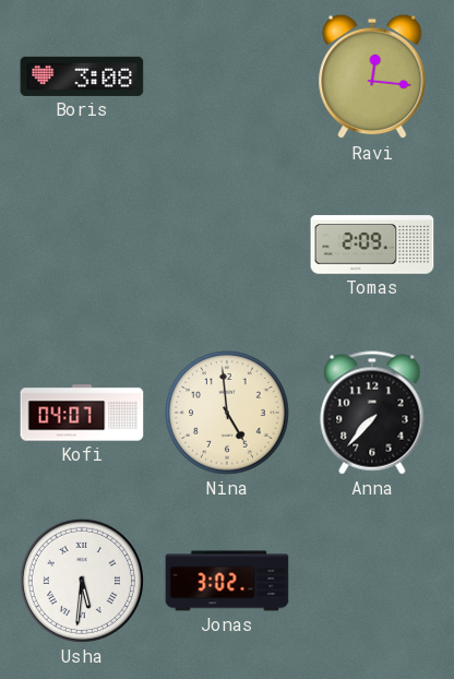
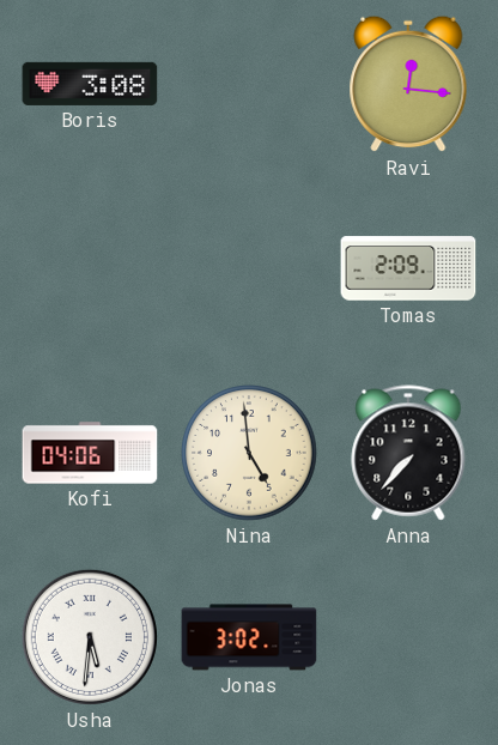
Kofi: 04:07 -> 04:06 (90, 453)
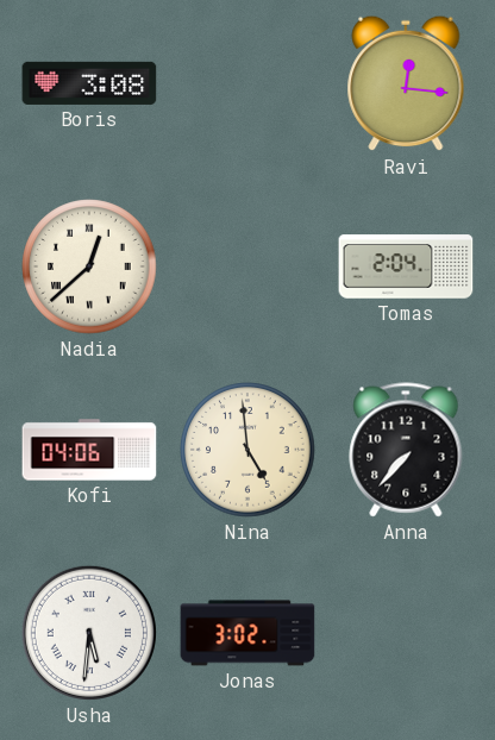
Nadia: none -> 12:38 (89, 266)
Tomas: 2:09 -> 2:04 (406, 266)
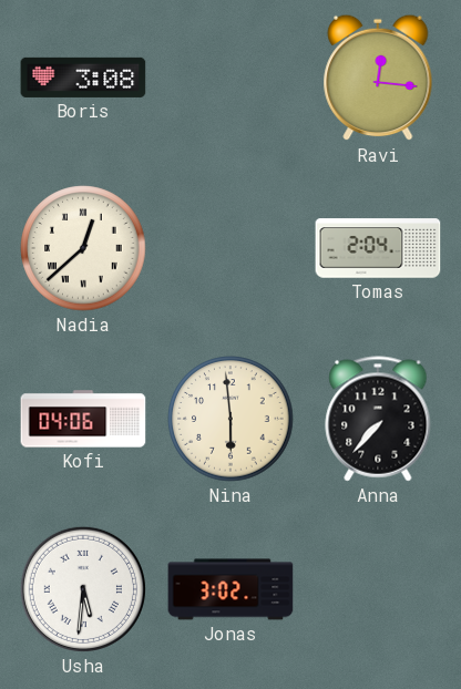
Nina: 4:59 -> 5:59 (230, 419)
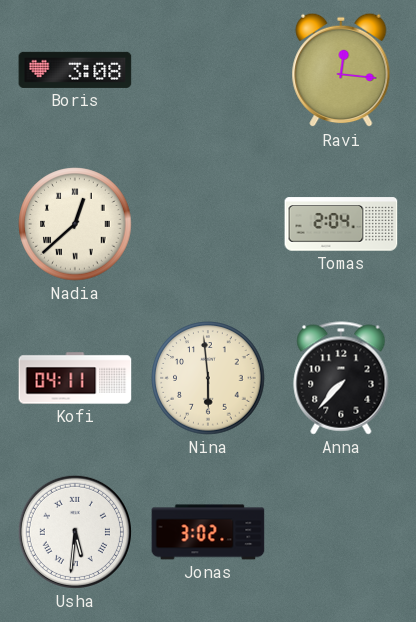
Kofi: 04:06 -> 04:11 (75, 378)
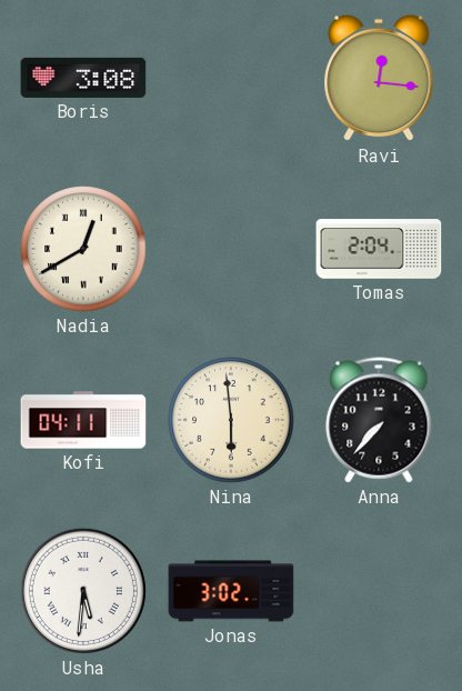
Nadia: 12:38 -> 12:40 (83, 249)
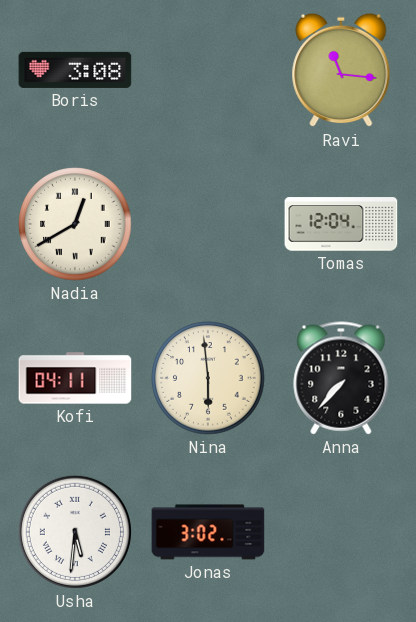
Ravi: 12:16 -> 11:16 (341, 70)
Tomas: 2:04 -> 12:04 (341, 224)
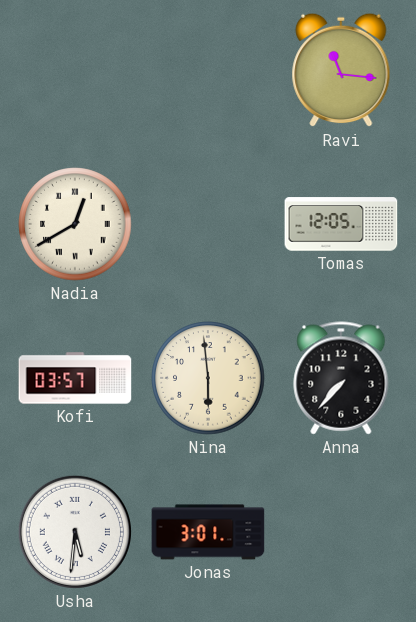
Boris: 3:08 -> none (75, 70)
Tomas: 12:04 -> 12:05 (341, 224)
Kofi: 04:11 -> 03:57 (75, 378)
Jonas: 3:02 -> 3:01 (208, 532)
